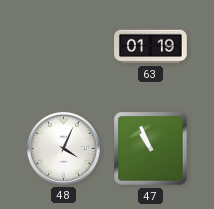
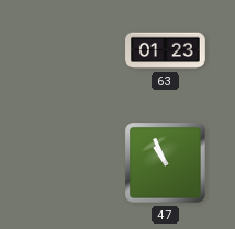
63: 01:19 -> 01:23 (166, 51)
48: 4:04 -> none (63, 148)
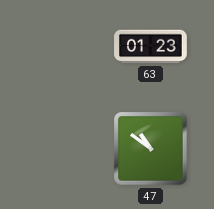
47: 10:56 -> 10:51 (151, 149)
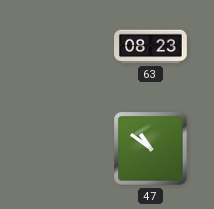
63: 01:23 -> 08:23 (151, 47)
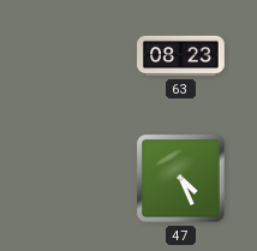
47: 10:51 -> 4:26 (181, 179)
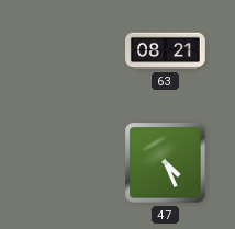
63: 08:23 -> 08:21 (166, 51)
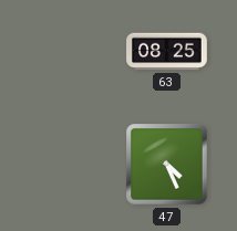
63: 08:21 -> 08:25 (167, 52)
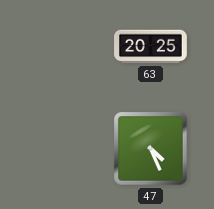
63: 08:25 -> 20:25 (151, 47)
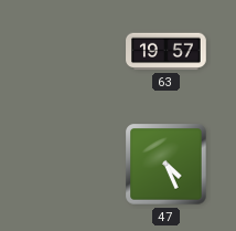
63: 20:25 -> 19:57 (167, 52)
